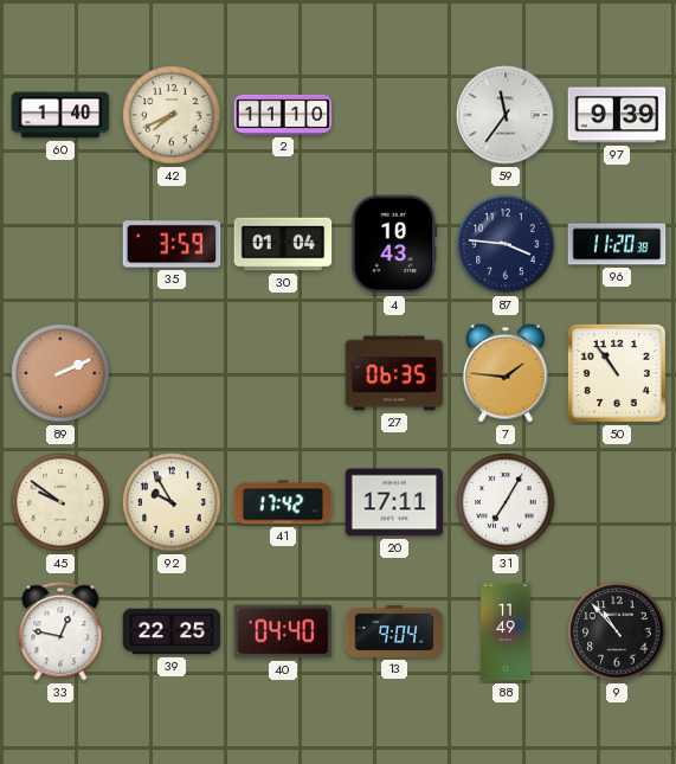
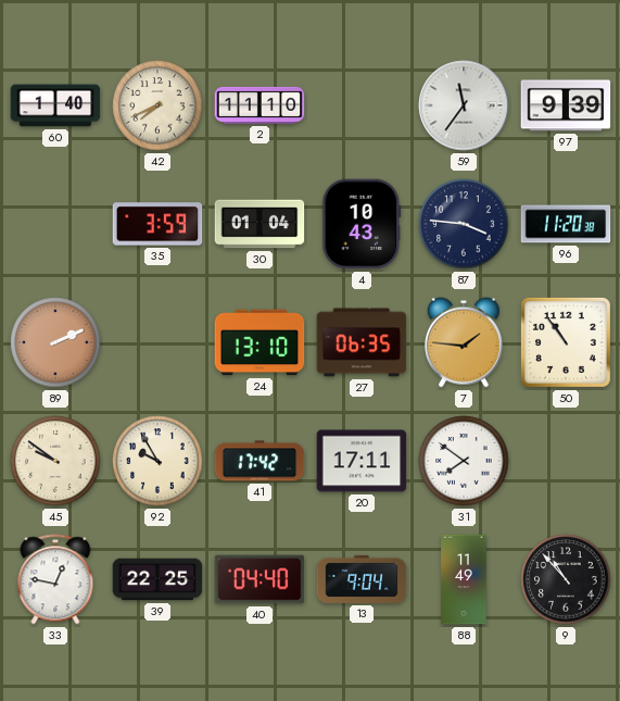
24: none -> 13:10 (260, 342)
31: 7:05 -> 7:51 (464, 461)
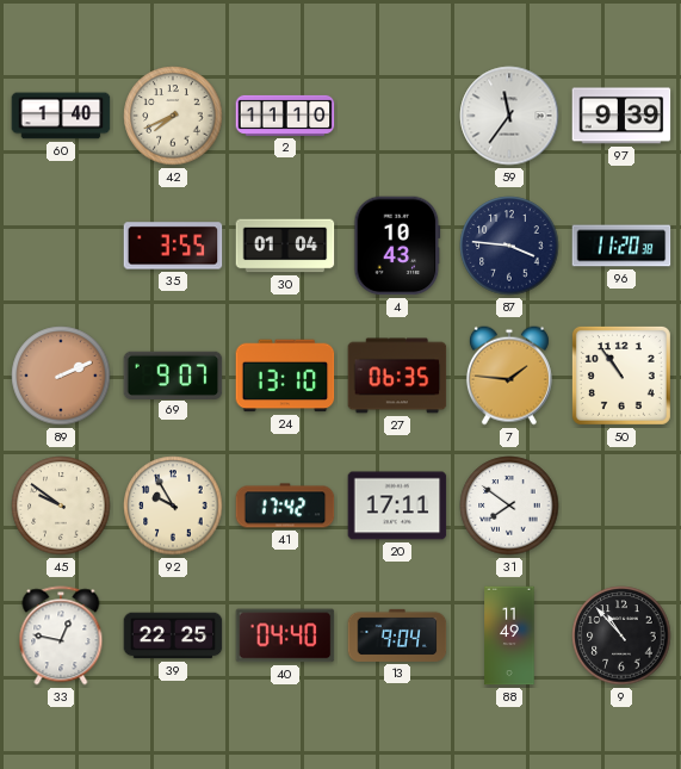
35: 3:59 -> 3:55 (173, 246)
69: none -> 9:07 (173, 374)
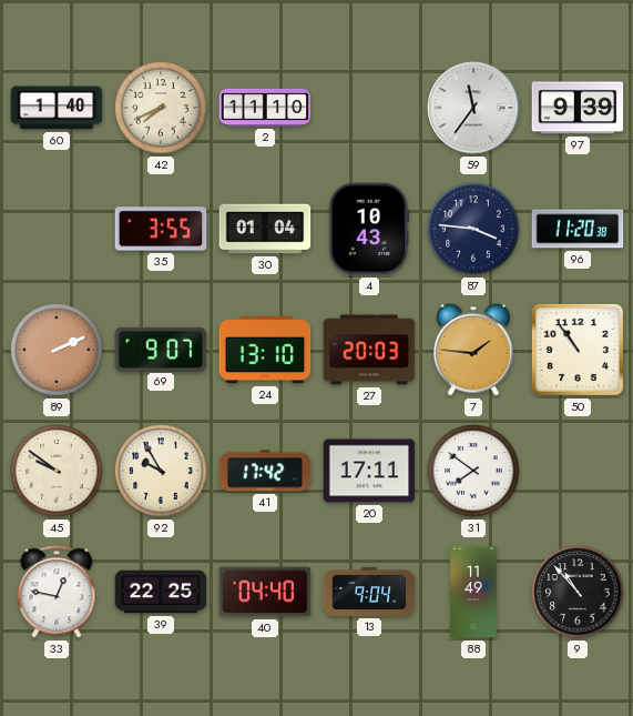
27: 06:35 -> 20:03 (369, 350)
